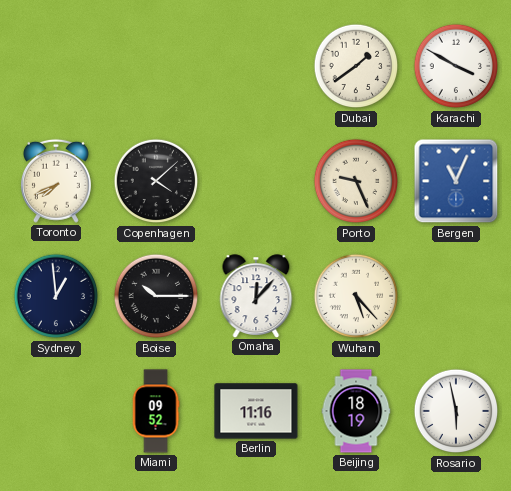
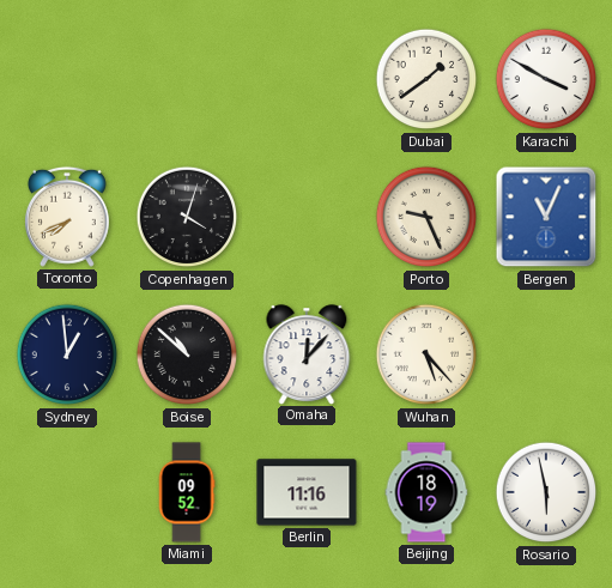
Copenhagen: 4:08 -> 4:03 (187, 217)
Boise: 10:15 -> 10:52 (187, 354)
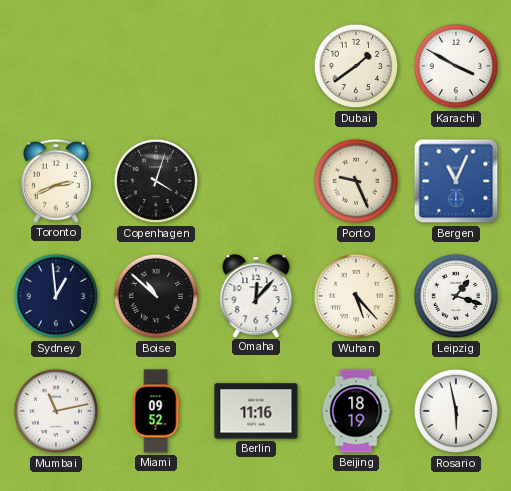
Toronto: 7:41 -> 2:41 (56, 181)
Leipzig: none -> 1:18 (456, 296)
Mumbai: none -> 11:13 (56, 411)
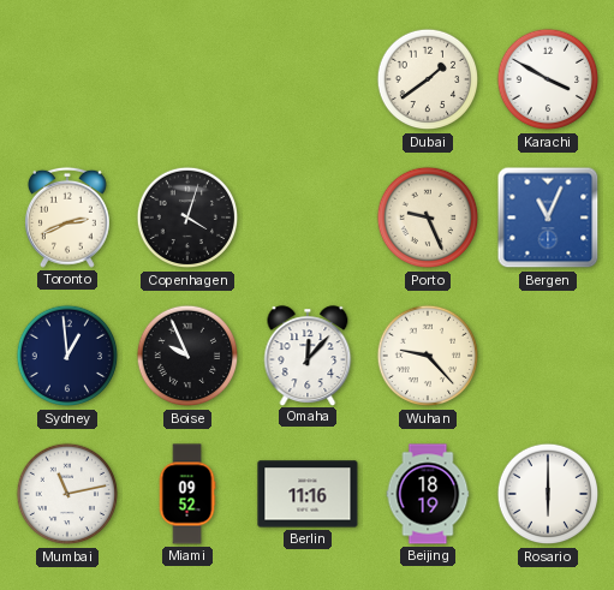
Boise: 10:52 -> 9:56 (187, 356)
Wuhan: 5:23 -> 9:23 (428, 356)
Leipzig: 1:18 -> none (456, 296)
Rosario: 5:58 -> 6:00 (548, 494)
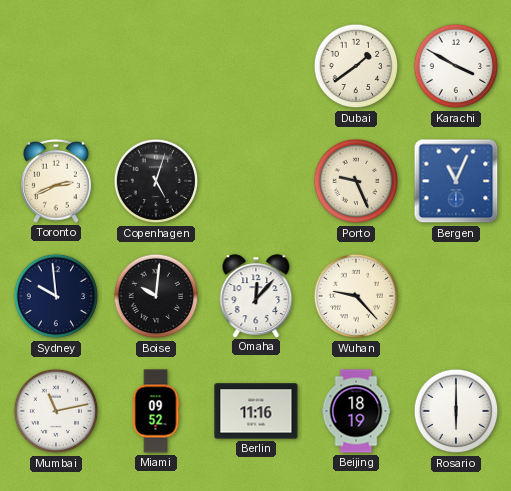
Copenhagen: 4:03 -> 5:03 (156, 181)
Sydney: 12:59 -> 9:59 (56, 296)
Boise: 9:56 -> 10:01 (156, 296)
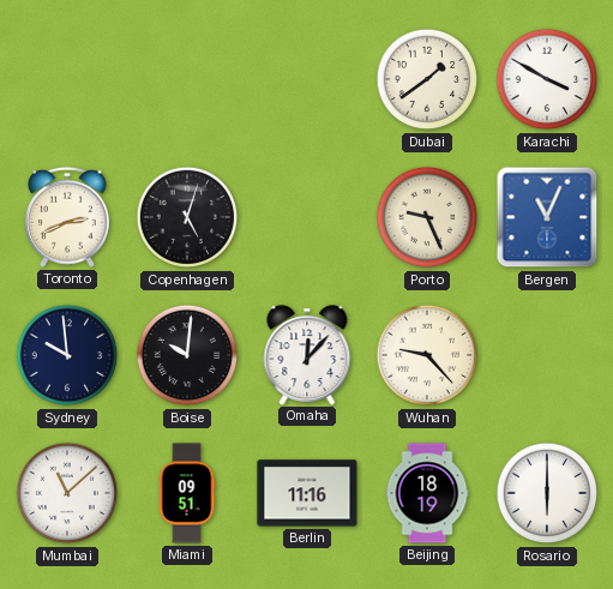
Mumbai: 11:13 -> 11:08 (67, 493)
Miami: 09:52 -> 09:51 (187, 493)
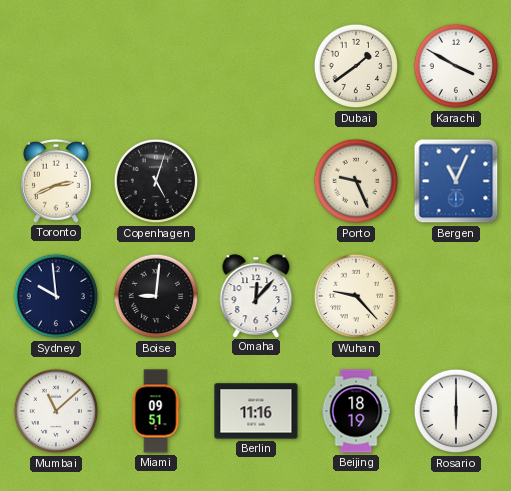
Boise: 10:01 -> 9:01 (156, 296)
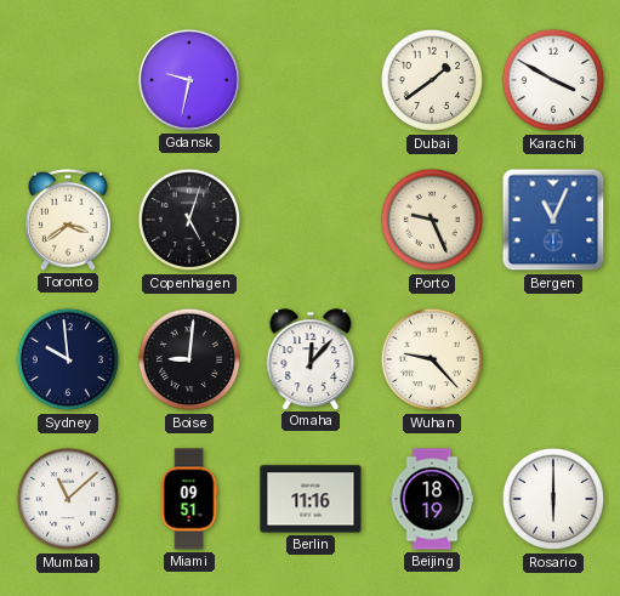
Gdansk: none -> 9:32 (189, 80)
Toronto: 2:41 -> 3:39 (68, 220)
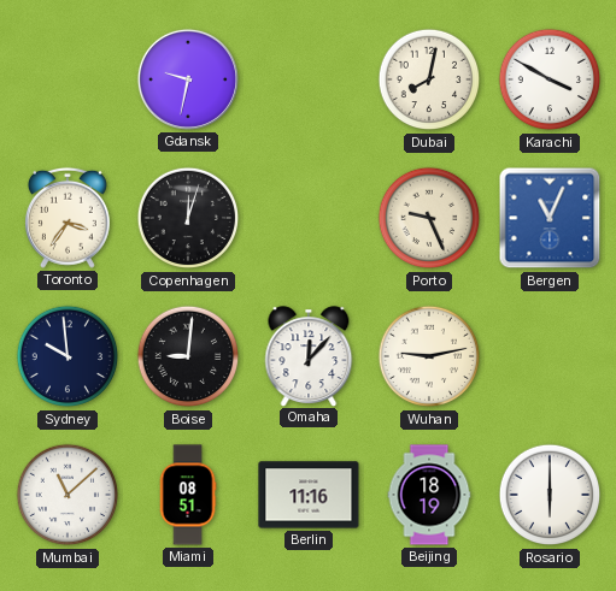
Dubai: 1:39 -> 8:02 (429, 79)
Toronto: 3:39 -> 3:36 (68, 218)
Copenhagen: 5:03 -> 12:03 (188, 218)
Wuhan: 9:23 -> 9:13 (429, 356)
Miami: 09:51 -> 08:51 (188, 495)
